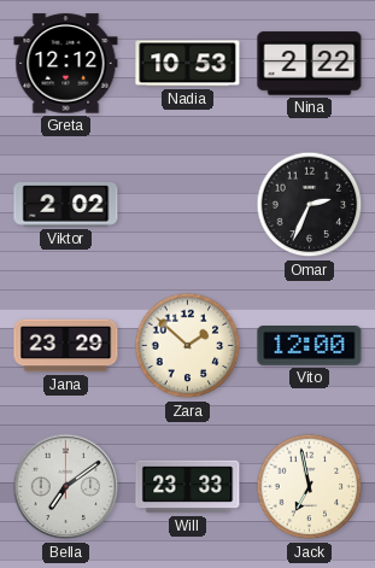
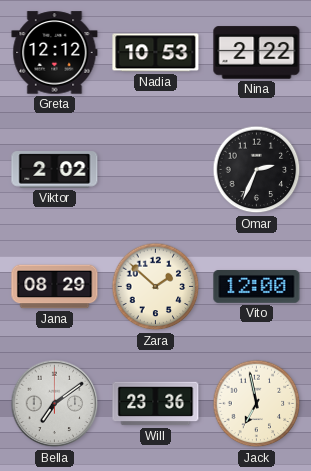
Jana: 23:29 -> 08:29 (55, 287)
Will: 23:33 -> 23:36 (156, 404)
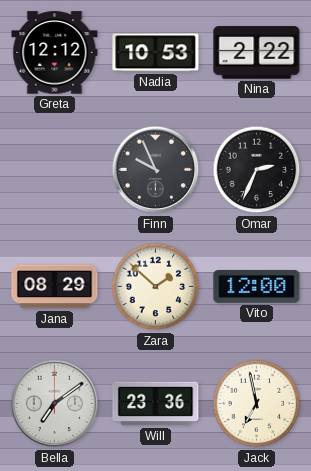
Viktor: 2:02 -> none (55, 170)
Finn: none -> 9:56 (156, 170)
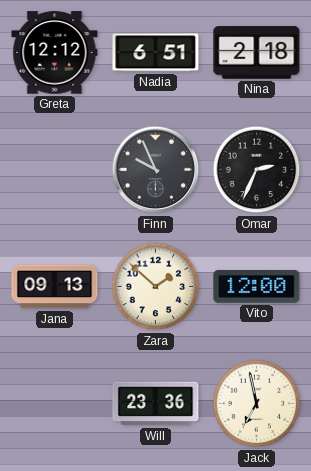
Nadia: 10:53 -> 6:51 (156, 53)
Nina: 2:22 -> 2:18 (257, 53)
Jana: 08:29 -> 09:13 (55, 287)
Bella: 7:09 -> none (55, 404)
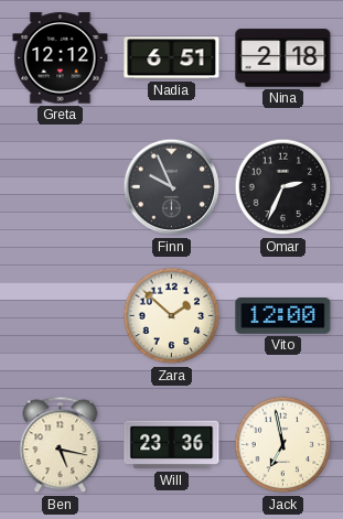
Jana: 09:13 -> none (55, 287)
Ben: none -> 5:17 (61, 445)
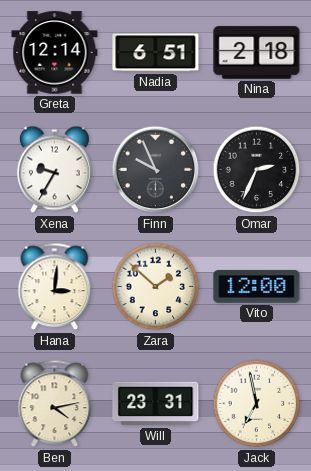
Greta: 12:12 -> 12:14 (55, 53)
Xena: none -> 9:35 (54, 170)
Hana: none -> 3:01 (55, 287)
Ben: 5:17 -> 4:13 (55, 404)
Will: 23:36 -> 23:31 (156, 404)
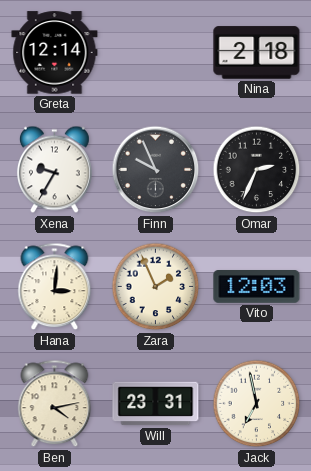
Nadia: 6:51 -> none (156, 53)
Zara: 1:52 -> 1:56 (156, 287)
Vito: 12:00 -> 12:03 (257, 287)
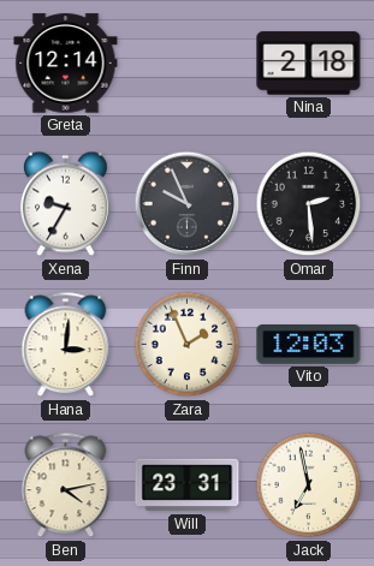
Omar: 2:34 -> 2:29 (309, 204)
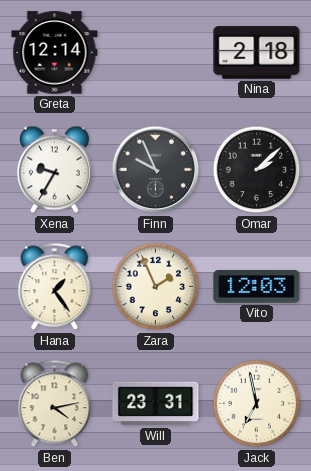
Omar: 2:29 -> 2:08 (257, 170)
Hana: 3:01 -> 1:24 (55, 287)
